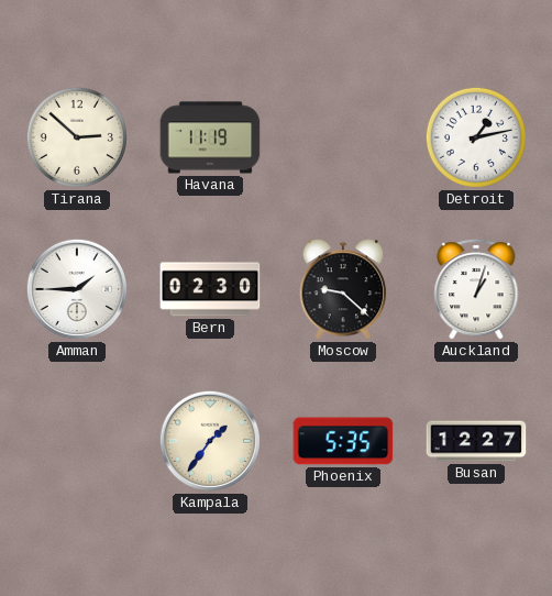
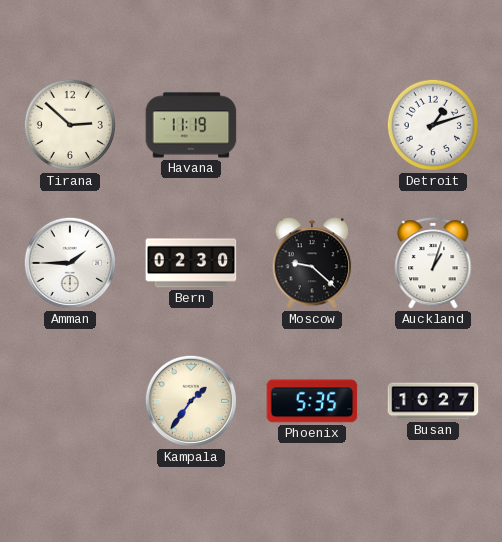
Detroit: 1:13 -> 1:12 (433, 125)
Busan: 12:27 -> 10:27 (433, 401)
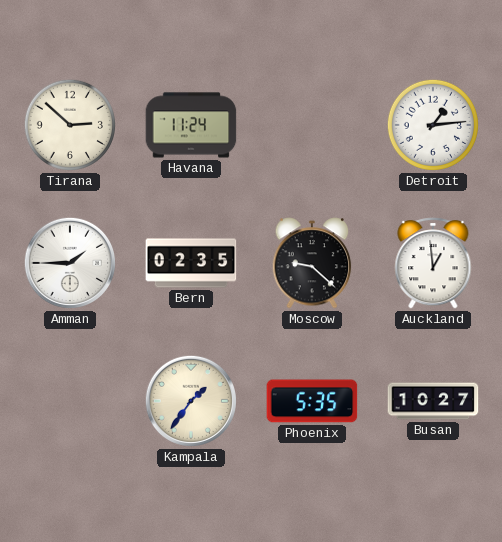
Havana: 11:19 -> 11:24 (191, 125)
Detroit: 1:12 -> 1:14 (433, 125)
Bern: 02:30 -> 02:35 (191, 263)
Auckland: 1:03 -> 12:59 (433, 263)
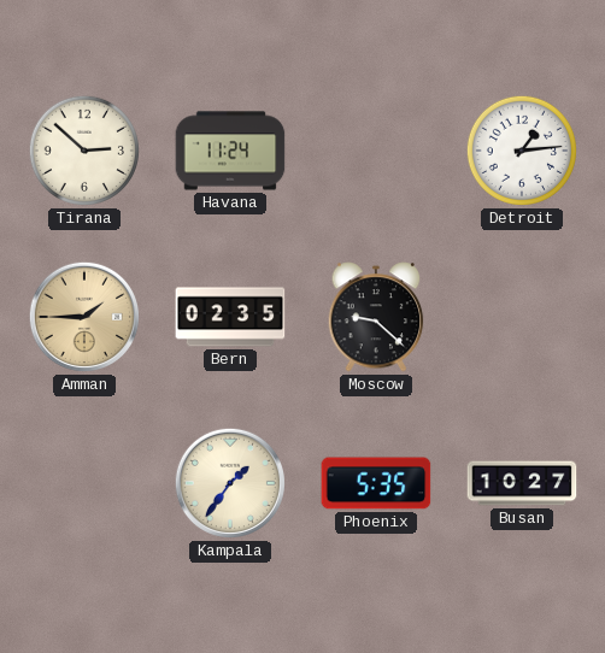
Amman dial: white -> champagne (84, 317)
Auckland: 12:59 -> none (433, 263)
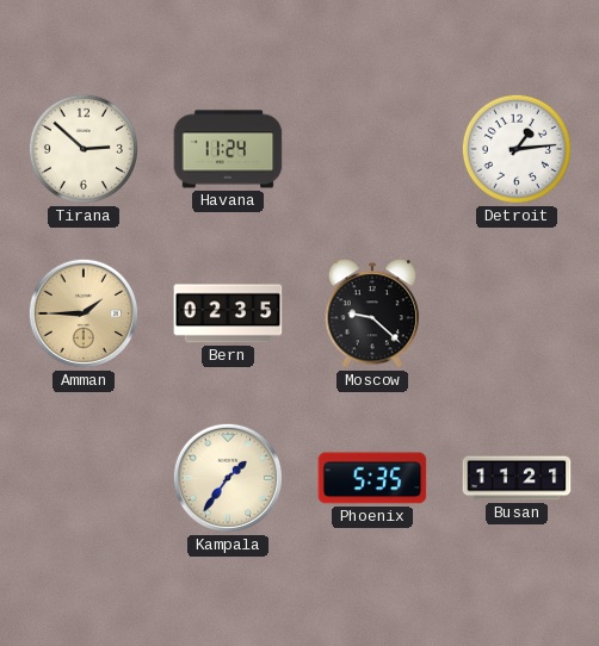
Busan: 10:27 -> 11:21 (517, 478)
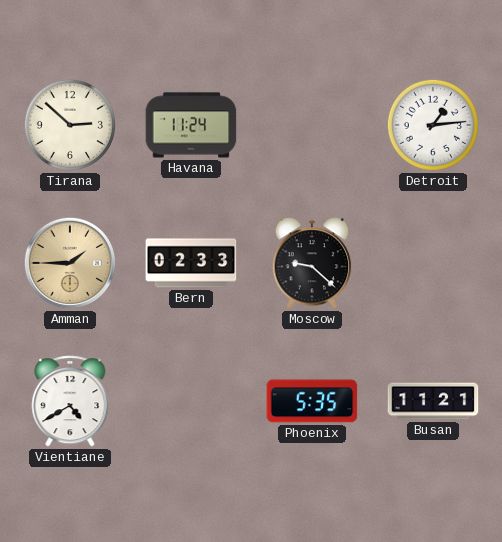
Bern: 02:35 -> 02:33 (191, 263)
Vientiane: none -> 4:40 (70, 401)
Kampala: 1:36 -> none (228, 478)
